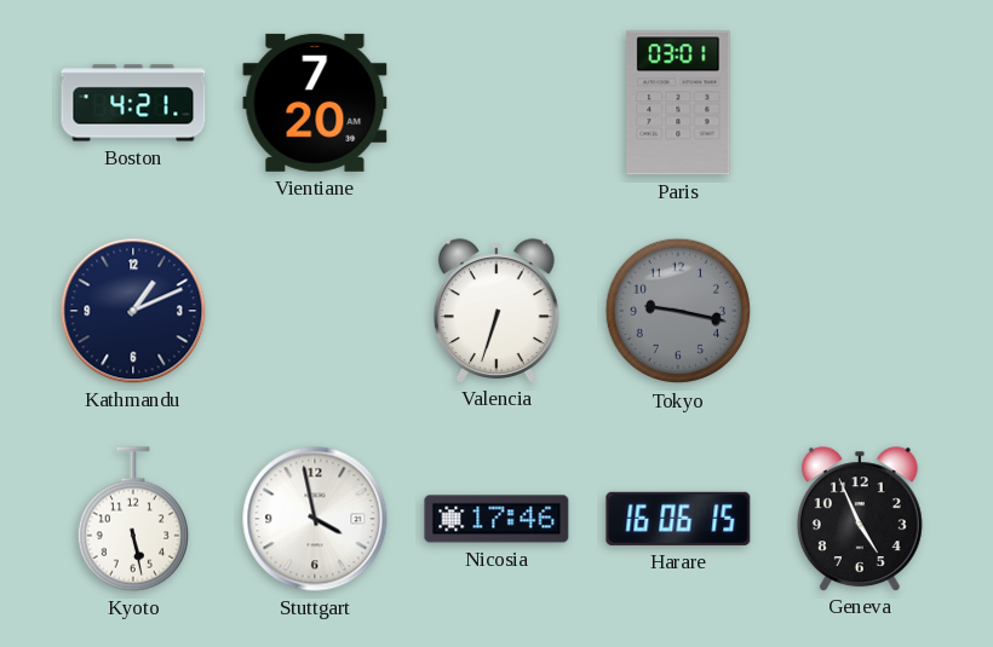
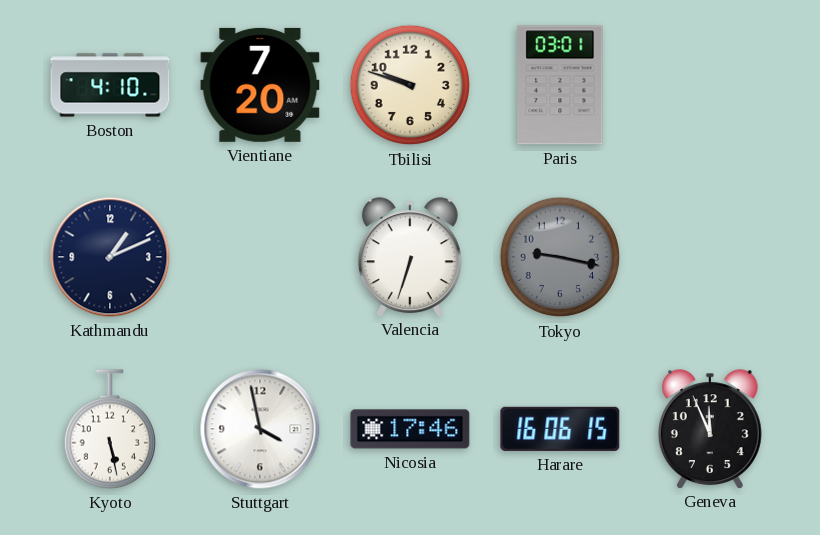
Boston: 4:21 -> 4:10 (110, 85)
Tbilisi: none -> 9:48 (410, 85)
Geneva: 4:56 -> 11:56 (710, 429)
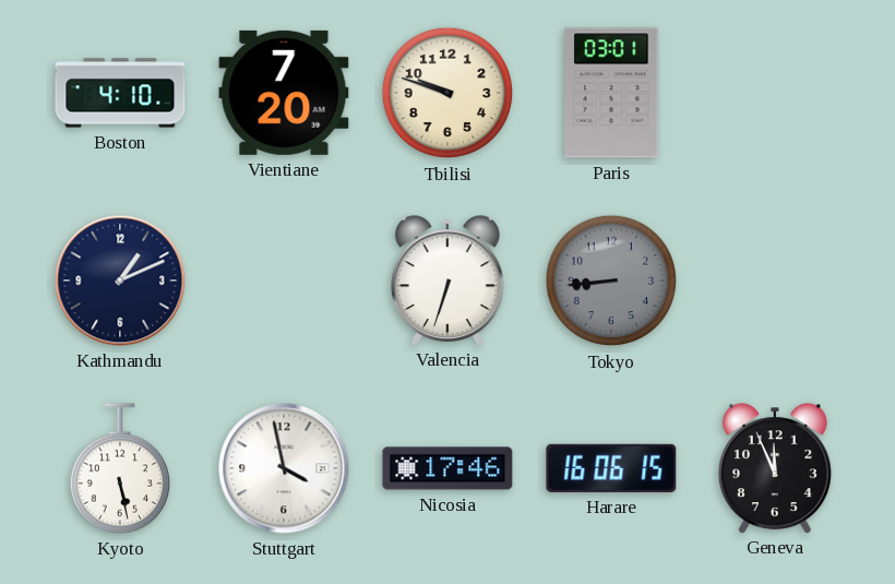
Tokyo: 9:17 -> 8:44 (611, 281)
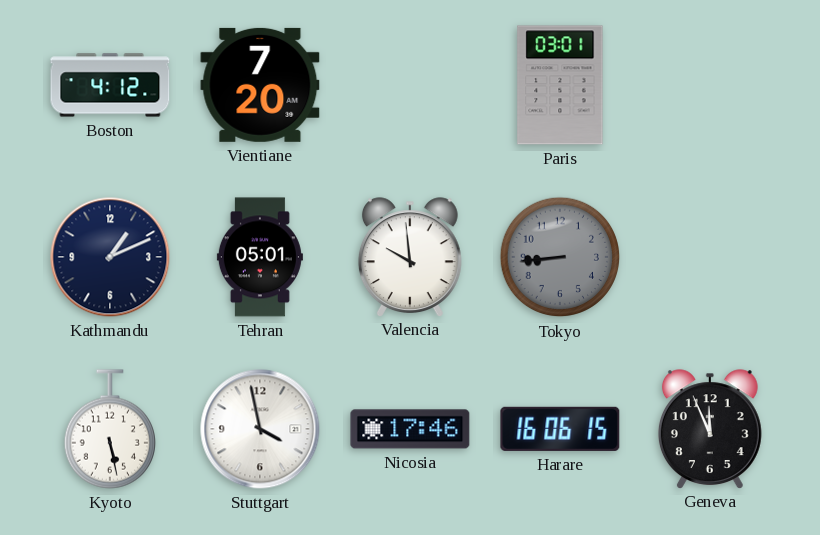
Boston: 4:10 -> 4:12 (110, 85)
Tbilisi: 9:48 -> none (448, 93)
Tehran: none -> 05:01 (260, 257)
Valencia: 6:33 -> 9:59 (410, 257)
